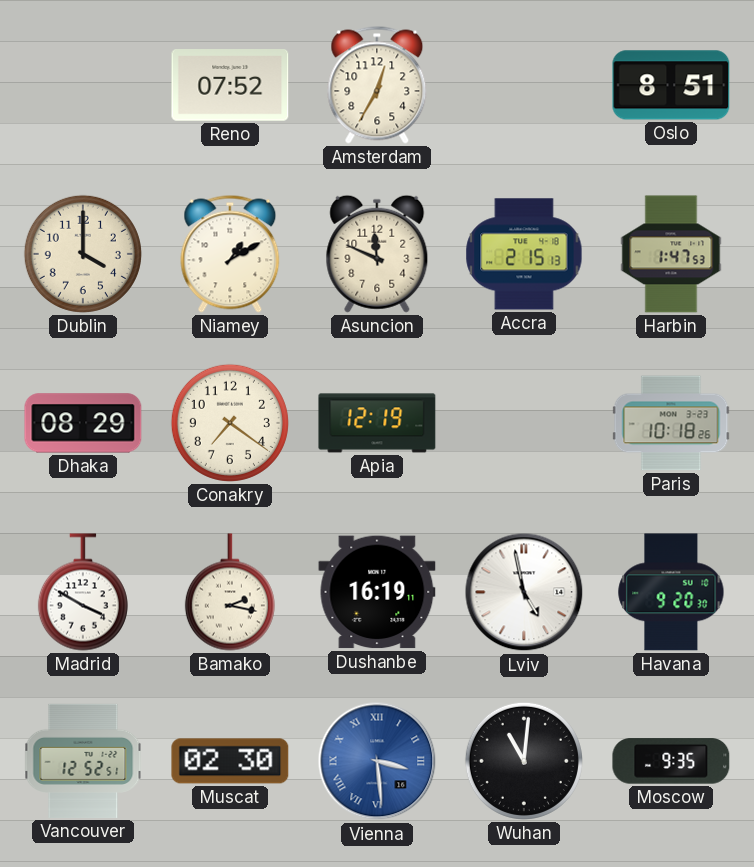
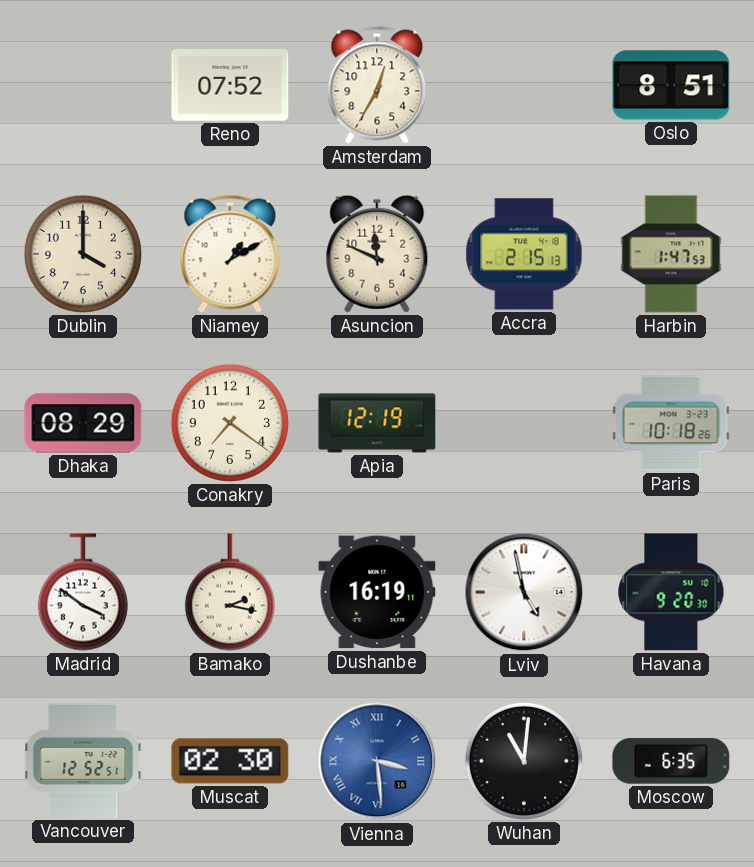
Madrid: 3:50 -> 3:51 (83, 592)
Moscow: 9:35 -> 6:35 (671, 761)
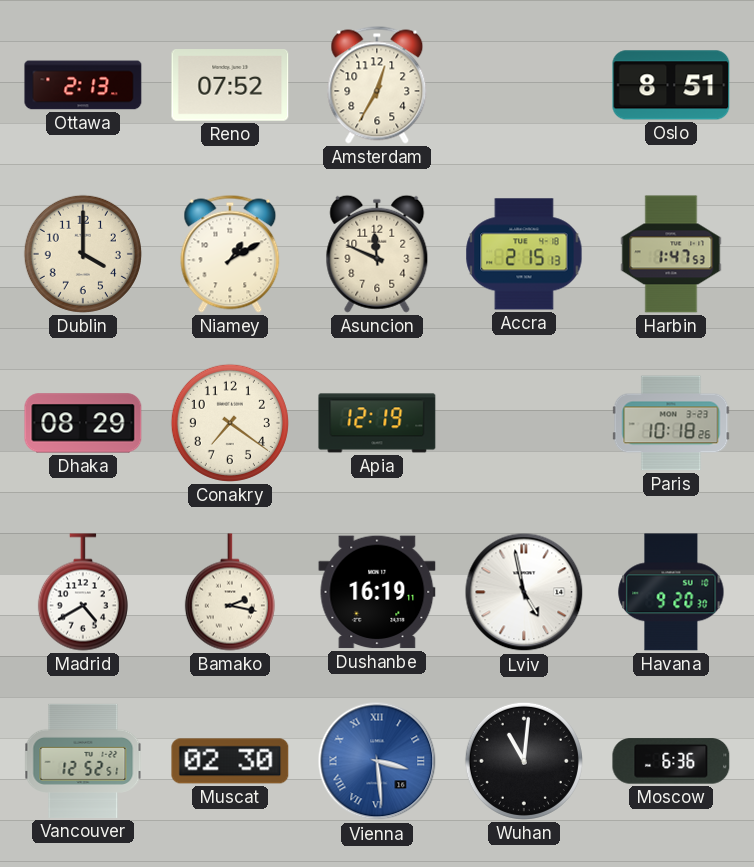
Ottawa: none -> 2:13 (83, 85)
Madrid: 3:51 -> 4:40 (83, 592)
Moscow: 6:35 -> 6:36 (671, 761)
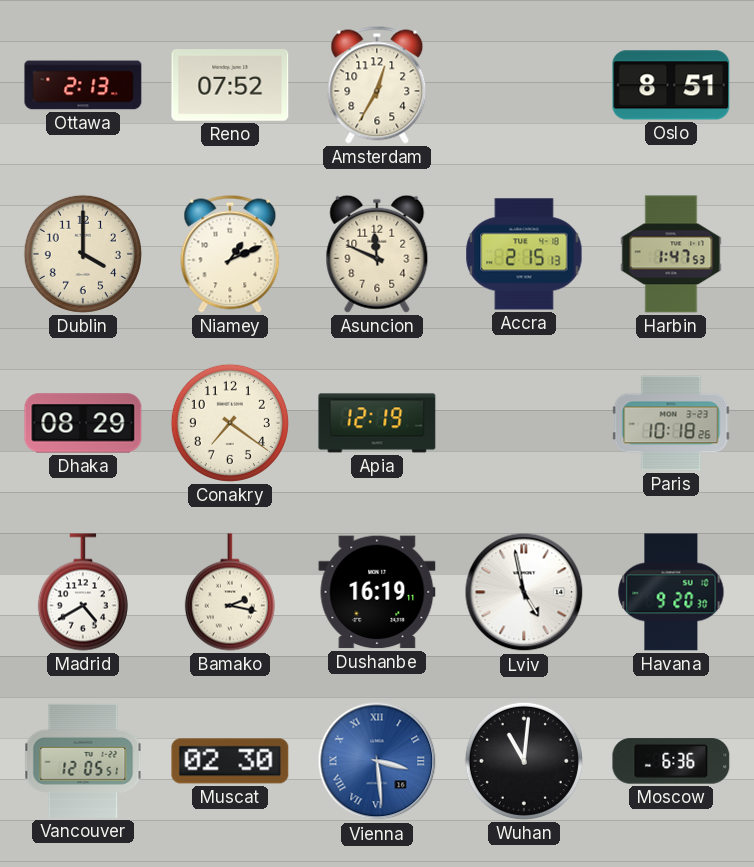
Niamey: 1:10 -> 1:11 (230, 254)
Vancouver: 12:52 -> 12:05 (83, 761)
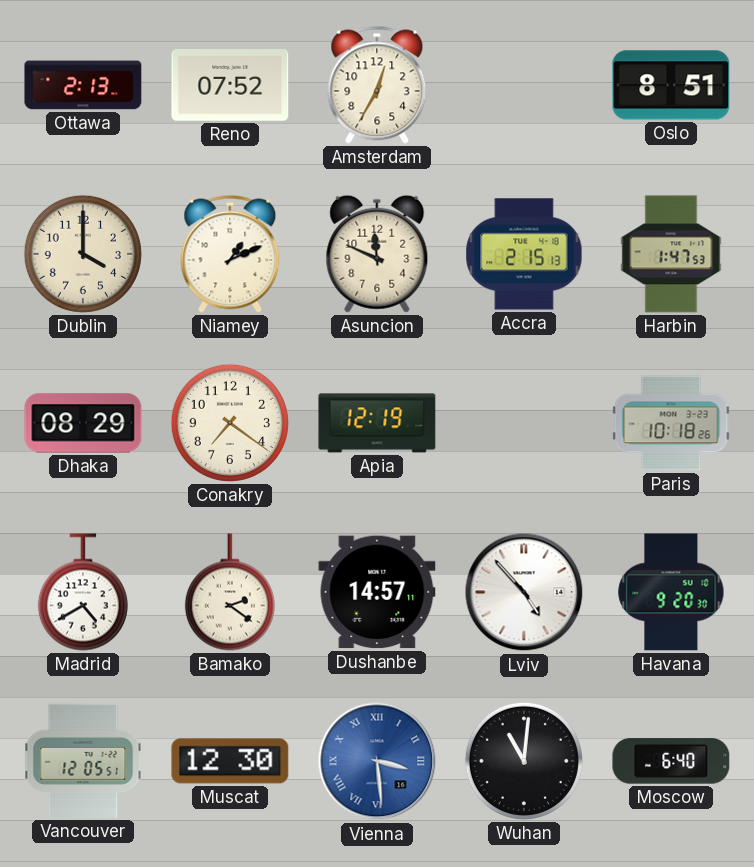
Bamako: 2:17 -> 2:21 (230, 592)
Dushanbe: 16:19 -> 14:57 (377, 592)
Lviv: 4:58 -> 4:53 (524, 592)
Muscat: 02:30 -> 12:30 (230, 761)
Moscow: 6:36 -> 6:40 (671, 761)
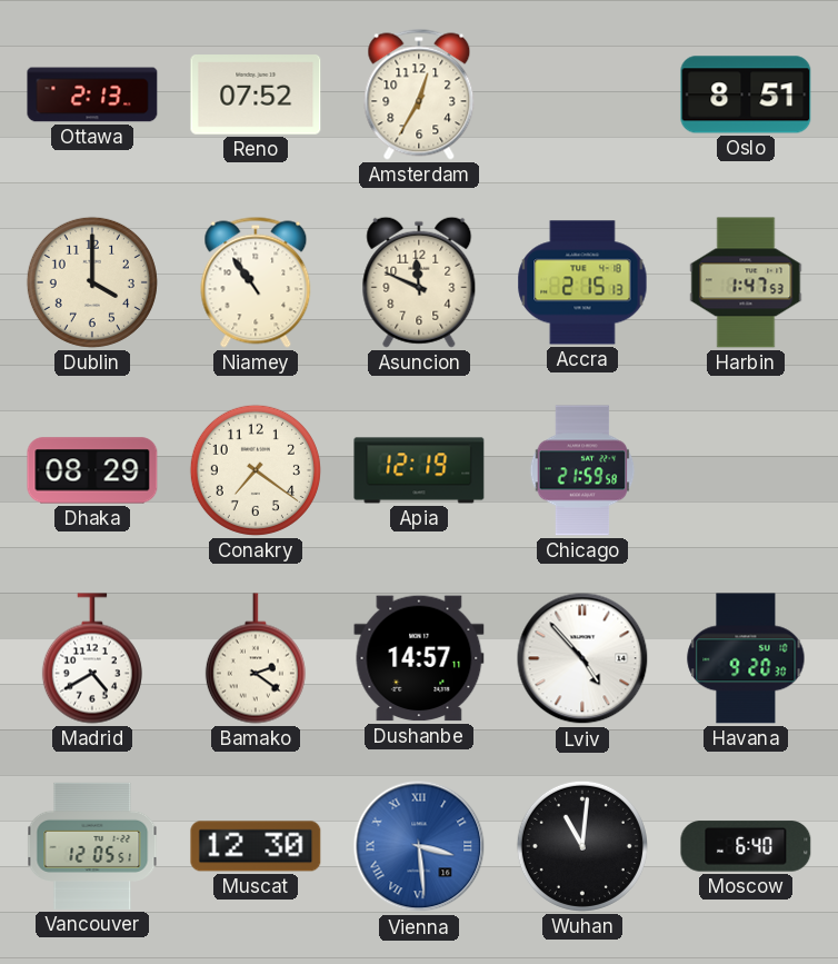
Niamey: 1:11 -> 10:54 (256, 282)
Chicago: none -> 21:59 (582, 470)
Paris: 10:18 -> none (671, 423)
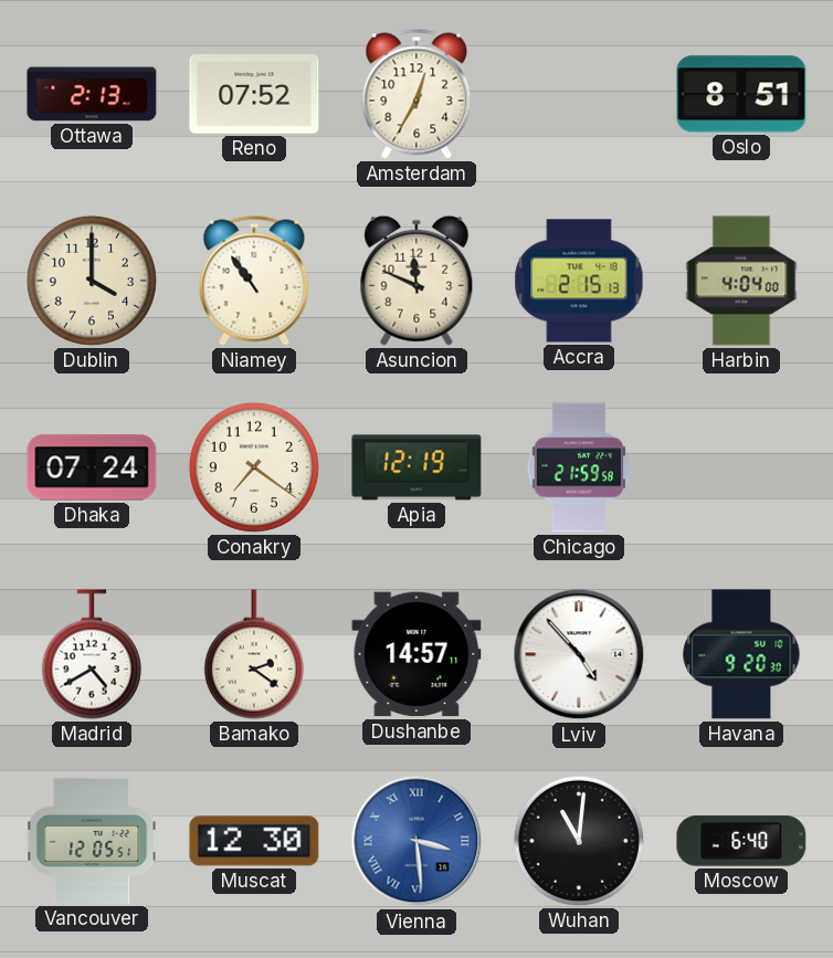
Harbin: 1:47 -> 4:04 (741, 281)
Dhaka: 08:29 -> 07:24 (92, 467)
